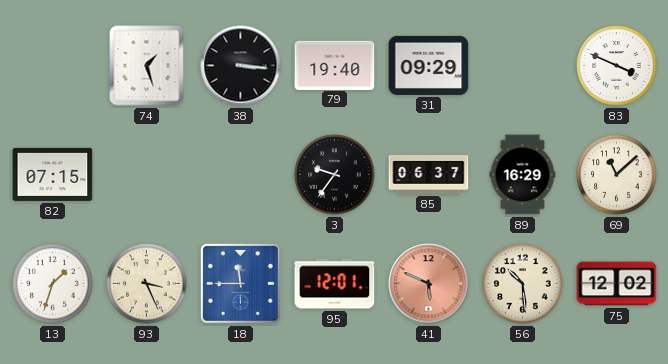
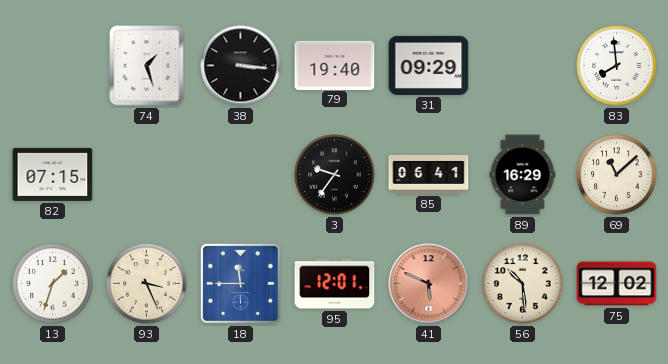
83: 3:49 -> 7:59 (617, 66)
85: 06:37 -> 06:41 (429, 174)
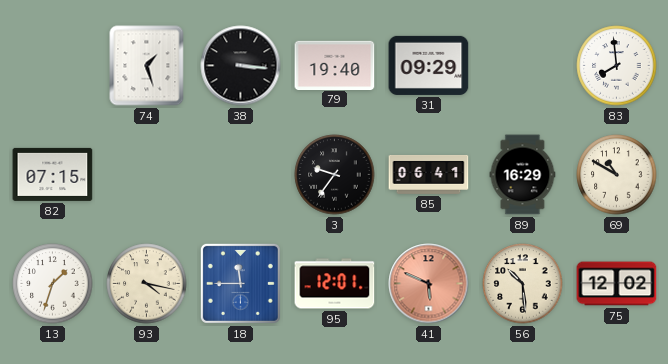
69: 11:08 -> 10:50 (617, 175)
93: 3:26 -> 4:17 (147, 284)
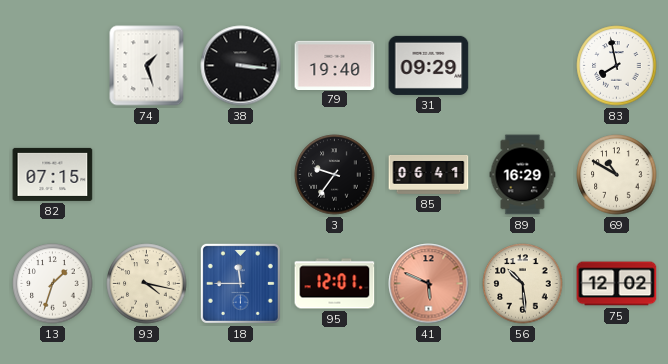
83: 7:59 -> 7:58 (617, 66)
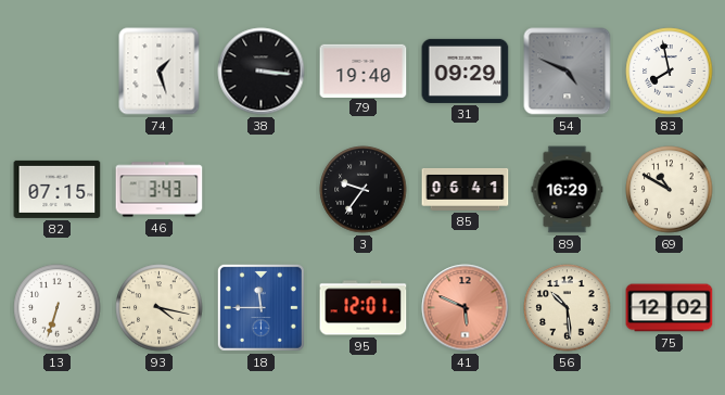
54: none -> 4:49 (568, 72)
46: none -> 3:43 (160, 190)
13: 1:33 -> 6:33 (58, 308)
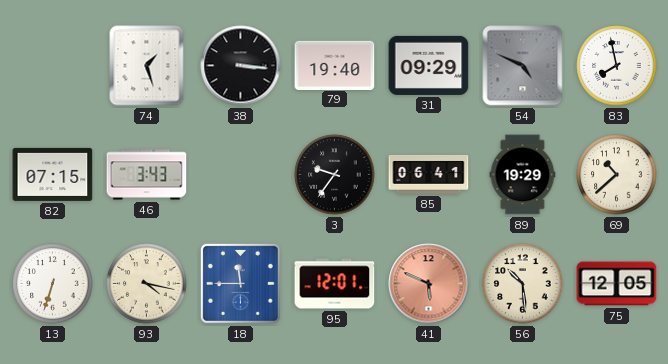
89: 16:29 -> 19:29 (523, 175)
69: 10:50 -> 10:38 (617, 175)
75: 12:02 -> 12:05 (617, 284)
